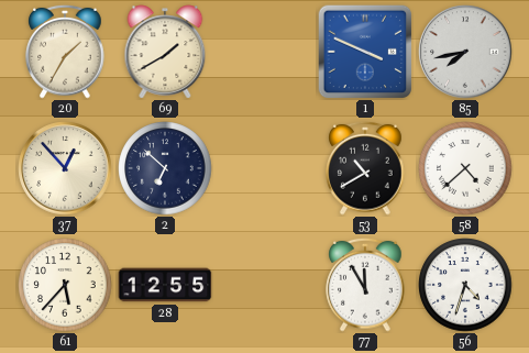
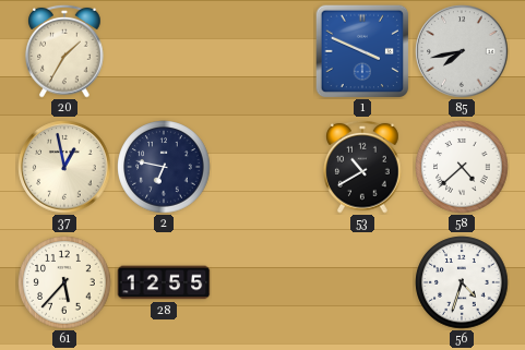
69: 1:40 -> none (165, 52)
37: 12:53 -> 12:58 (64, 167)
2: 6:52 -> 6:47 (164, 167)
77: 11:55 -> none (365, 285)
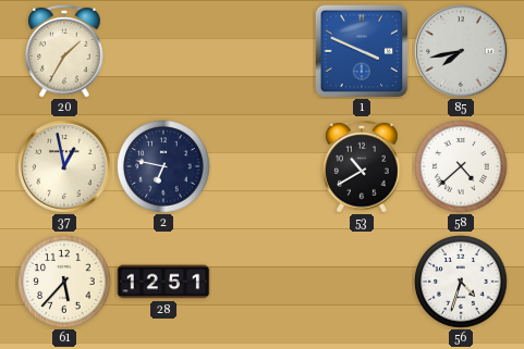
28: 12:55 -> 12:51 (163, 282)
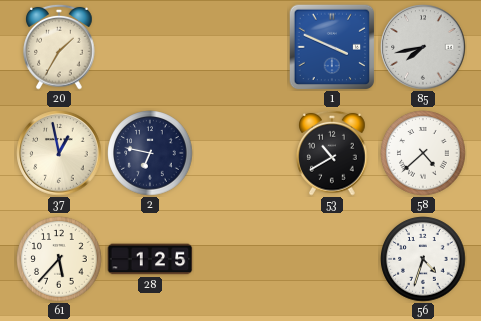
28: 12:51 -> 1:25 (150, 259)
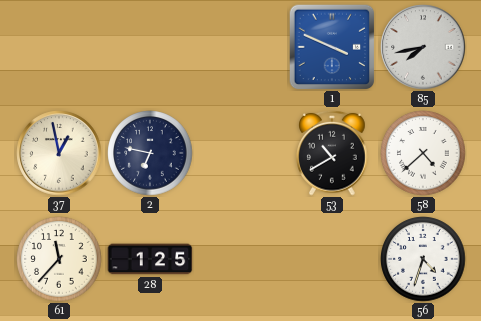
20: 1:35 -> none (59, 47)
61: 5:37 -> 11:37 (59, 259)
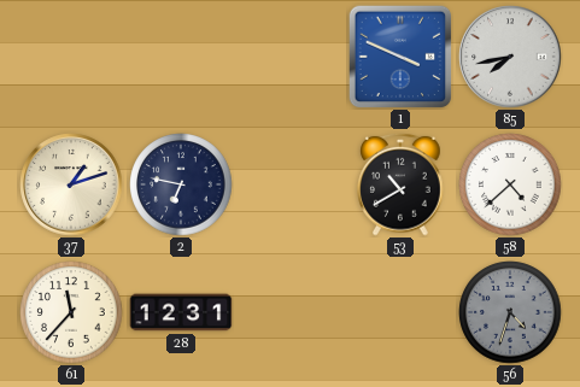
37: 12:58 -> 1:12 (71, 184)
28: 1:25 -> 12:31 (181, 312)
56 dial: white -> grey (510, 312)
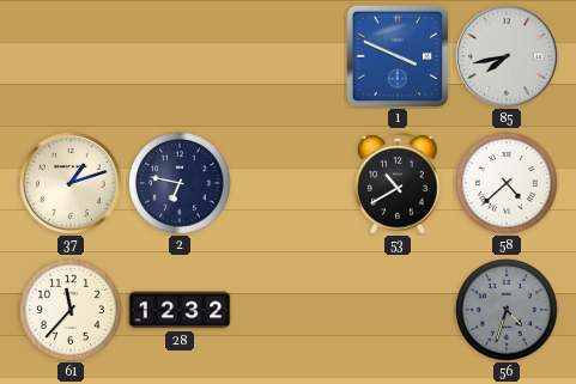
28: 12:31 -> 12:32 (180, 310)
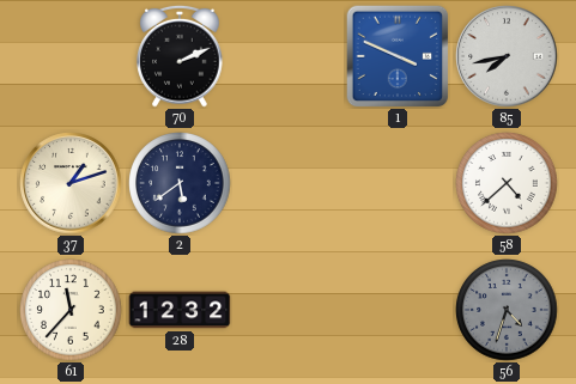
70: none -> 2:11 (180, 56)
2: 6:47 -> 5:39 (180, 183)
53: 10:40 -> none (398, 183)
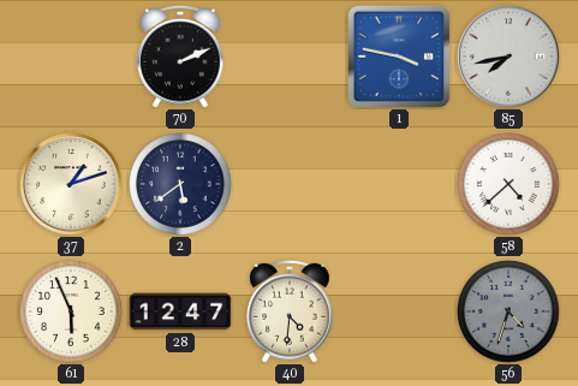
1: 3:49 -> 3:47 (399, 57)
61: 11:37 -> 5:56 (71, 311)
28: 12:32 -> 12:47 (180, 311)
40: none -> 4:31 (290, 311)
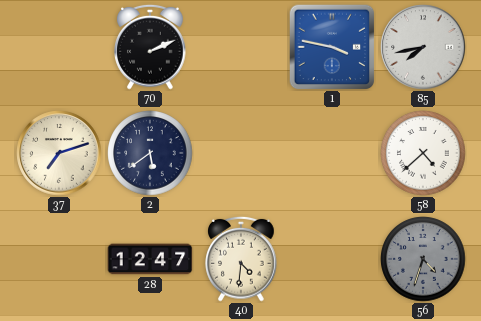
37: 1:12 -> 7:12 (59, 153)
61: 5:56 -> none (71, 311)
